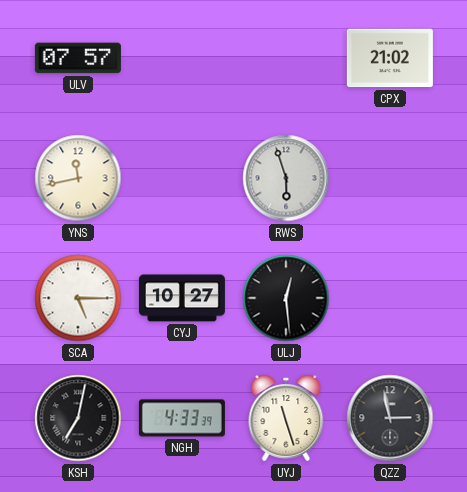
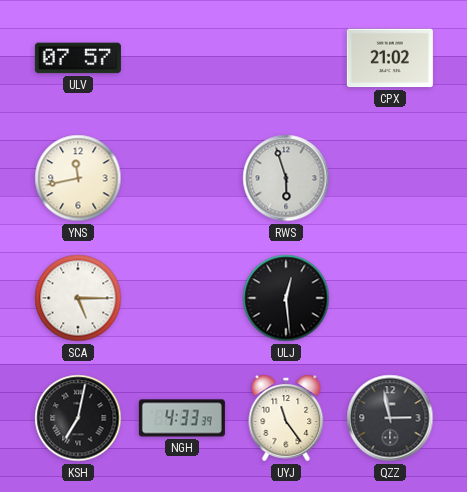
CYJ: 10:27 -> none (182, 298)
UYJ: 11:27 -> 11:24 (286, 418)
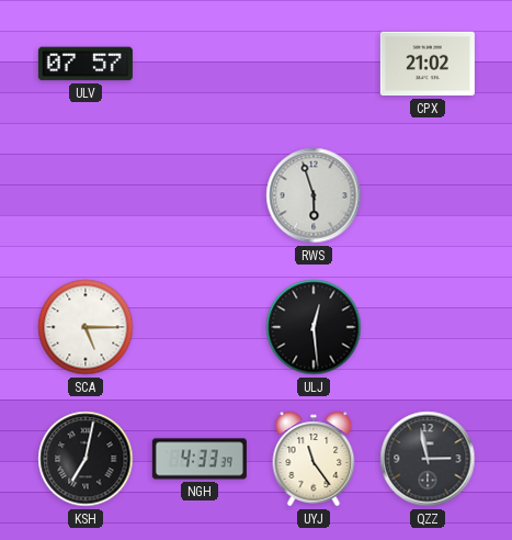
YNS: 11:43 -> none (78, 178)
